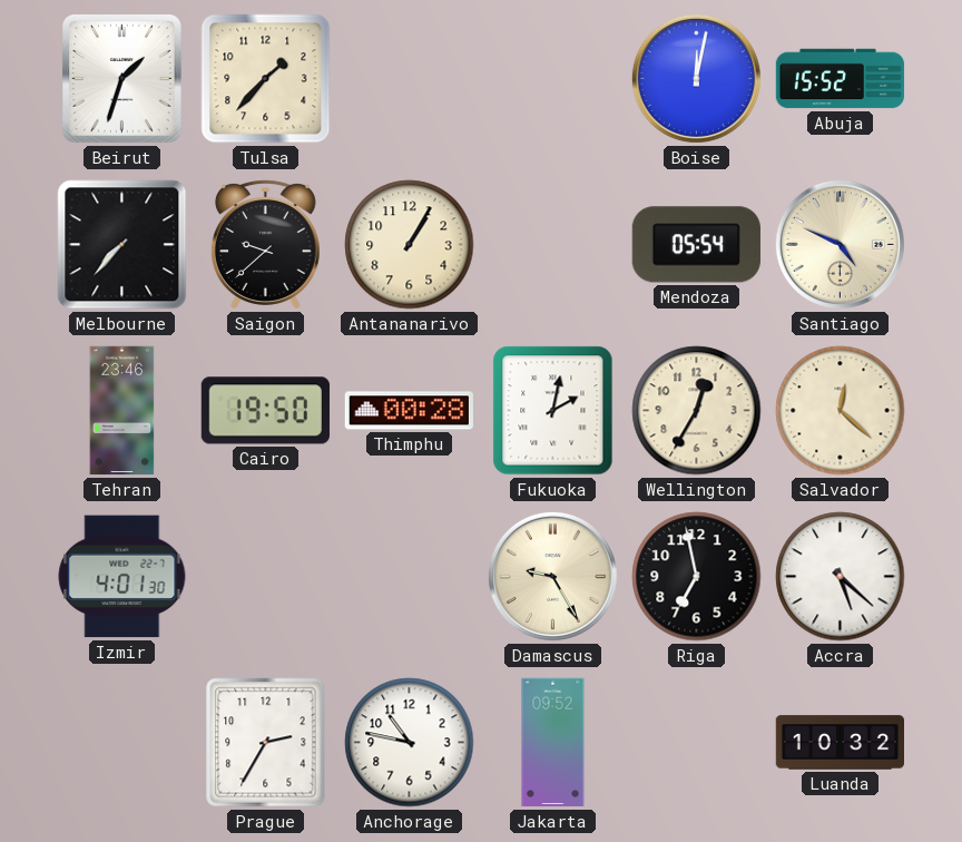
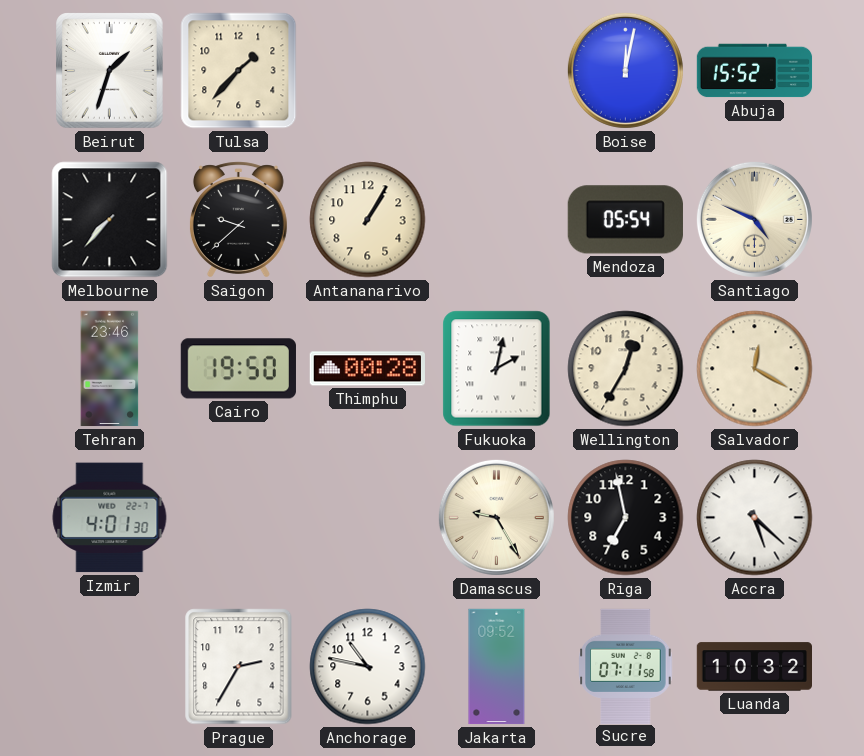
Salvador: 12:22 -> 12:20 (755, 369)
Sucre: none -> 07:11 (626, 666)
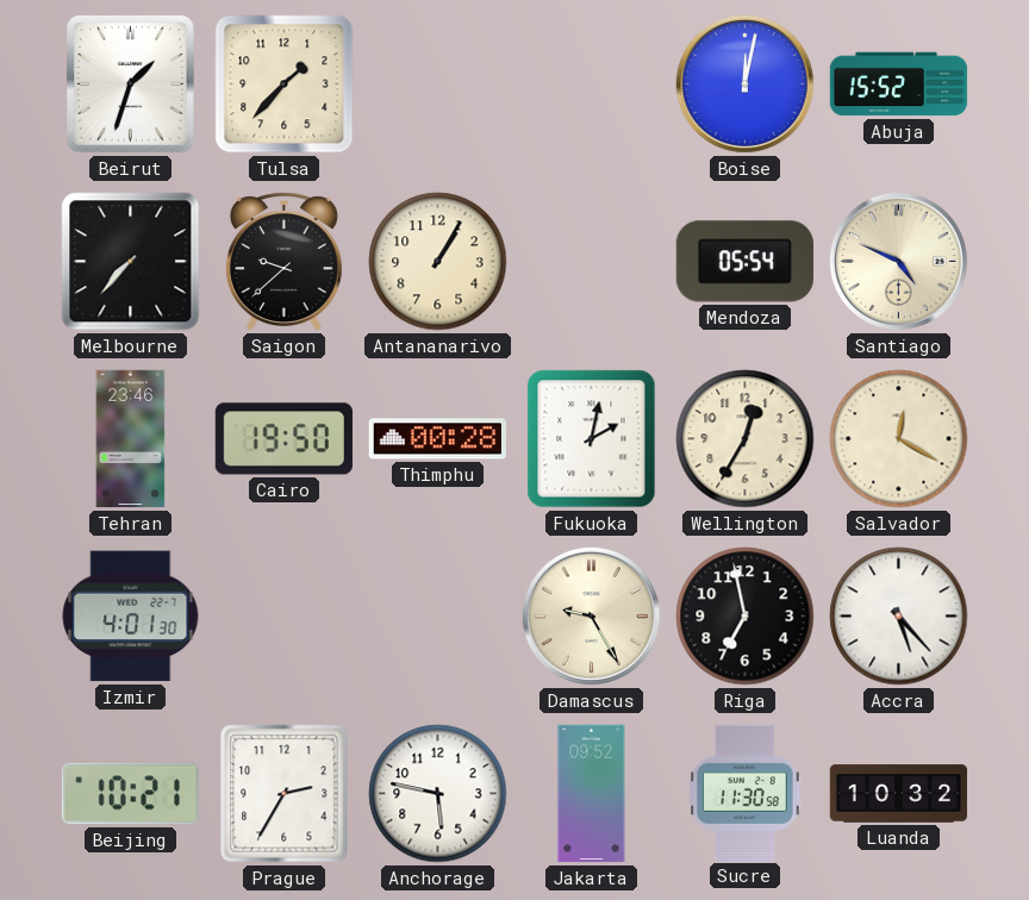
Accra: 5:22 -> 5:23 (899, 617)
Beijing: none -> 10:21 (130, 794)
Anchorage: 10:47 -> 5:47 (438, 794)
Sucre: 07:11 -> 11:30 (746, 793)
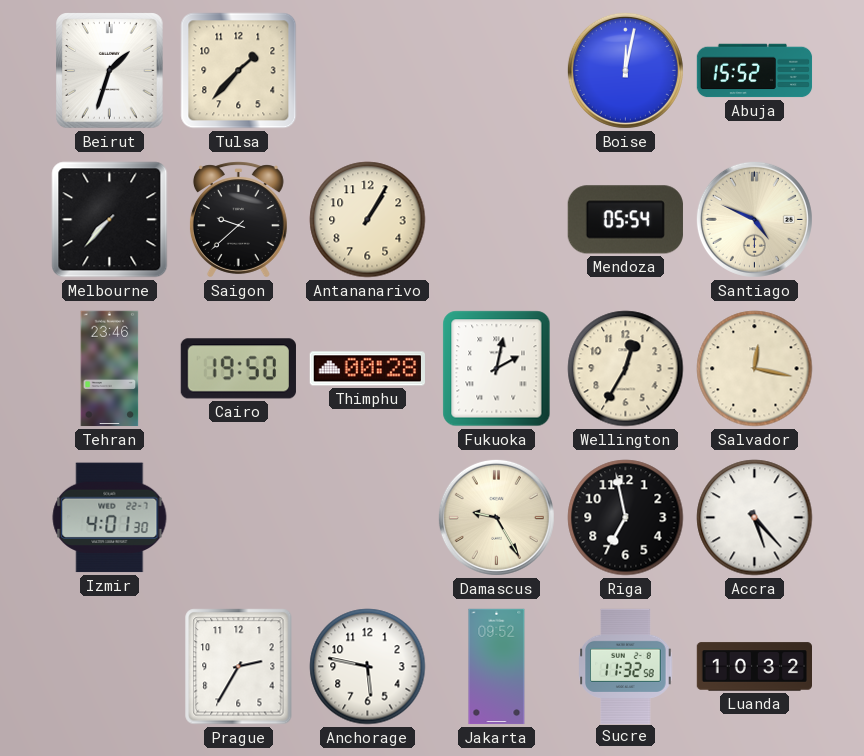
Salvador: 12:20 -> 12:17 (755, 369)
Beijing: 10:21 -> none (130, 794)
Sucre: 11:30 -> 11:32 (626, 666)
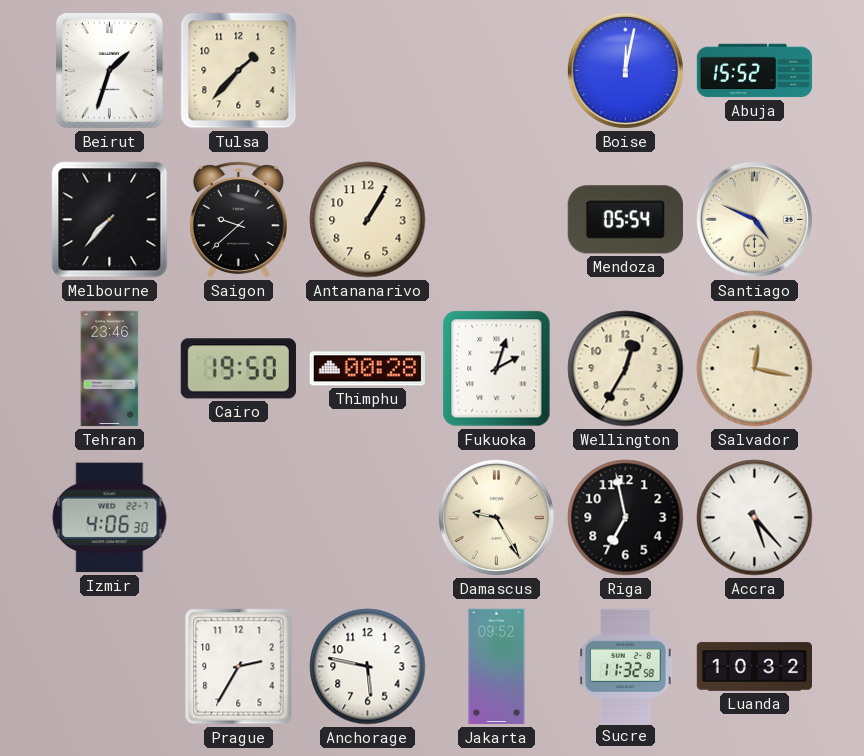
Fukuoka: 2:02 -> 2:03 (497, 369)
Izmir: 4:01 -> 4:06 (110, 518)
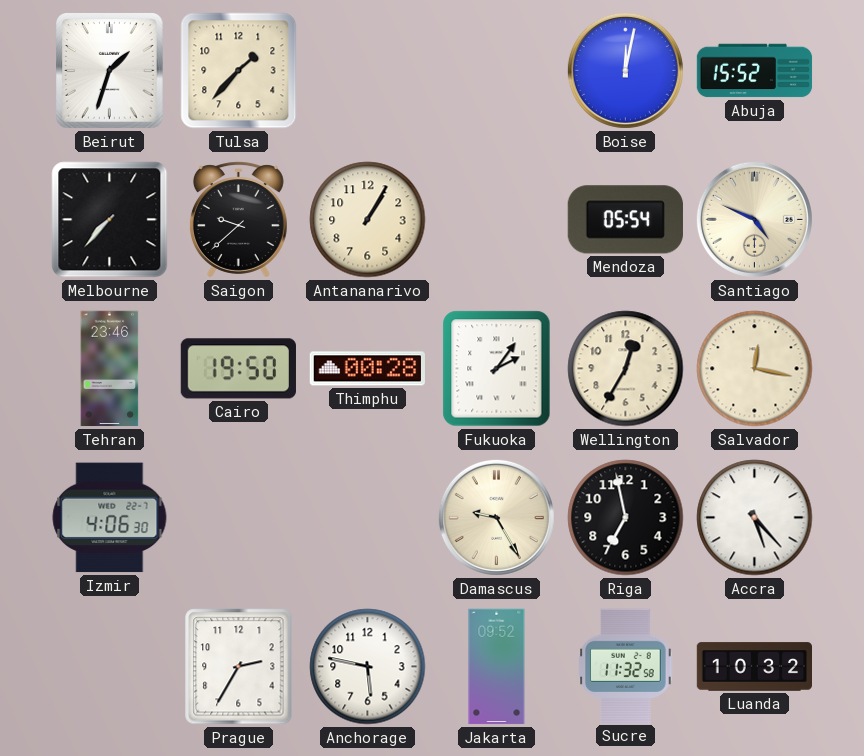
Fukuoka: 2:03 -> 2:06 (497, 369)
